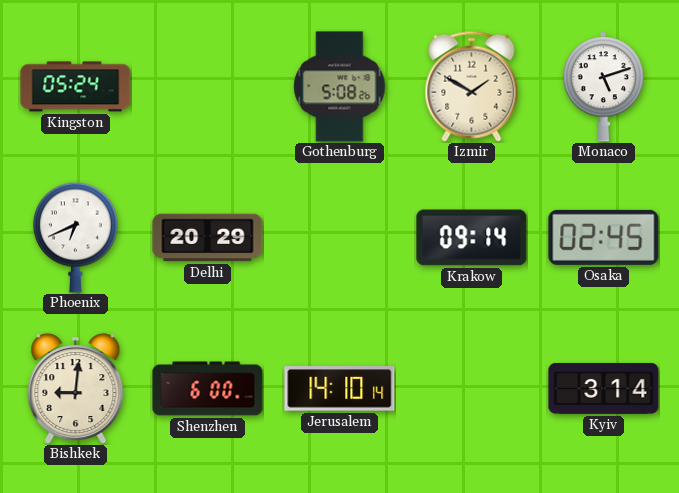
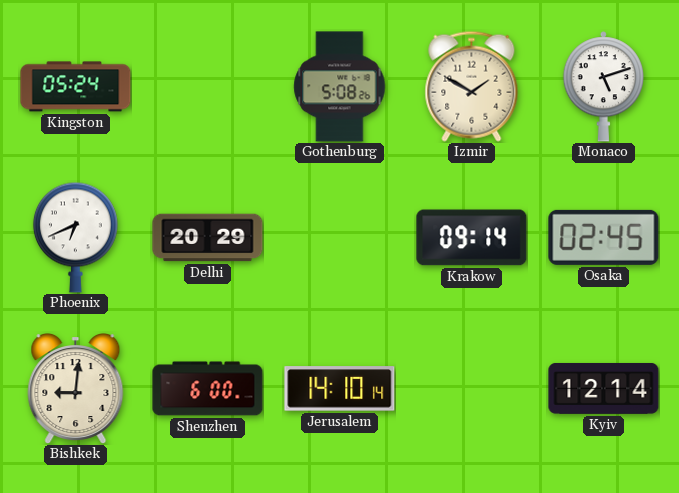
Kyiv: 3:14 -> 12:14 (604, 388)
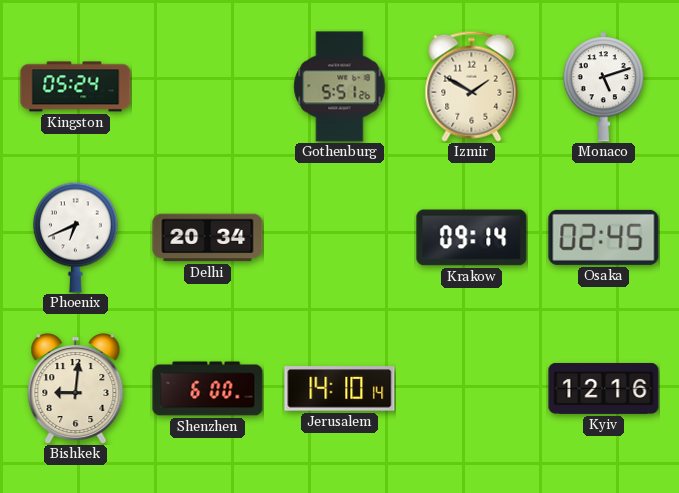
Gothenburg: 5:08 -> 5:51 (340, 87)
Delhi: 20:29 -> 20:34 (208, 238)
Kyiv: 12:14 -> 12:16 (604, 388)
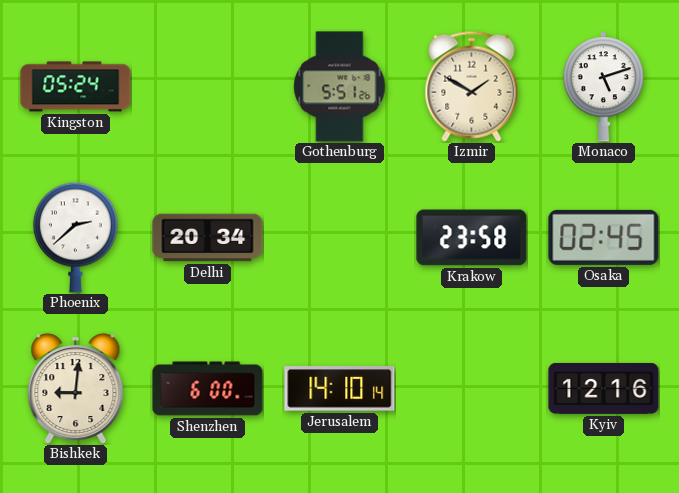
Phoenix: 6:41 -> 2:38 (75, 237)
Krakow: 09:14 -> 23:58 (472, 238)
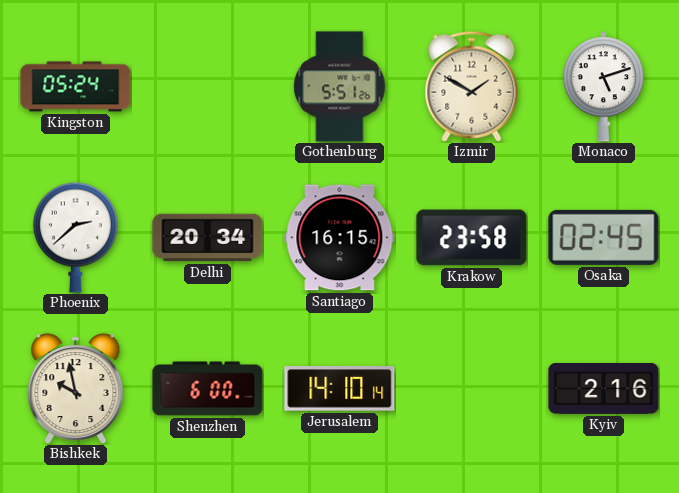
Santiago: none -> 16:15 (340, 238)
Bishkek: 9:01 -> 9:58 (76, 389)
Kyiv: 12:16 -> 2:16 (604, 388)
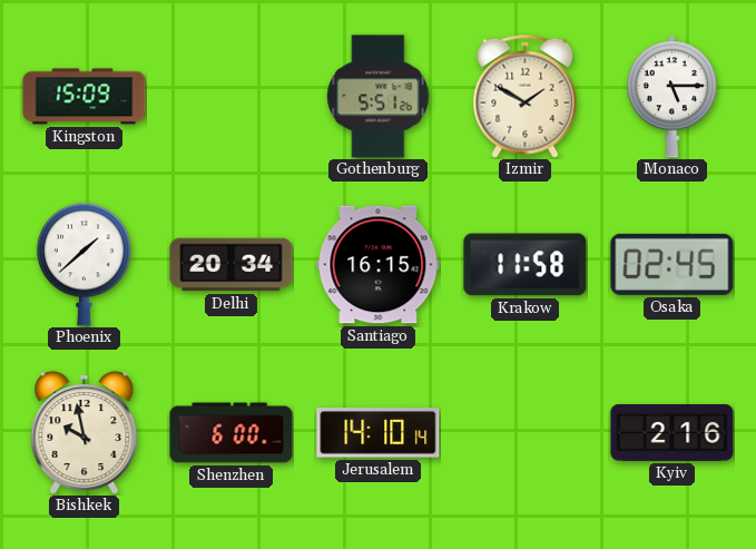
Kingston: 05:24 -> 15:09 (85, 97)
Monaco: 5:12 -> 5:15 (671, 97)
Phoenix: 2:38 -> 1:38 (84, 264)
Krakow: 23:58 -> 11:58 (526, 265)
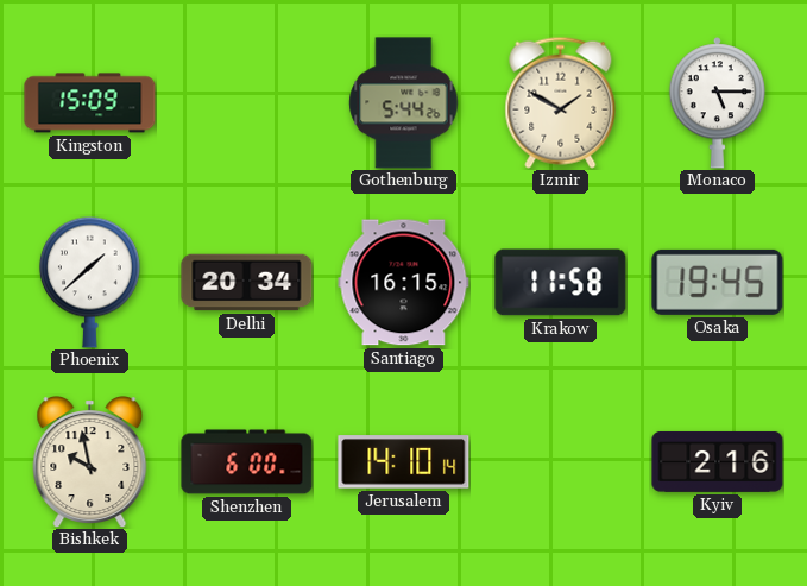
Gothenburg: 5:51 -> 5:44 (404, 103)
Osaka: 02:45 -> 19:45 (718, 282)
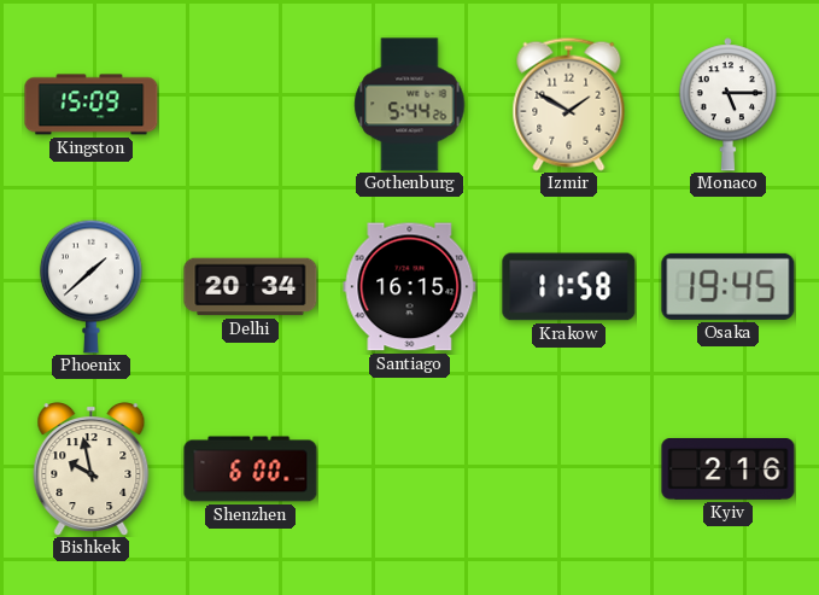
Jerusalem: 14:10 -> none (404, 462)
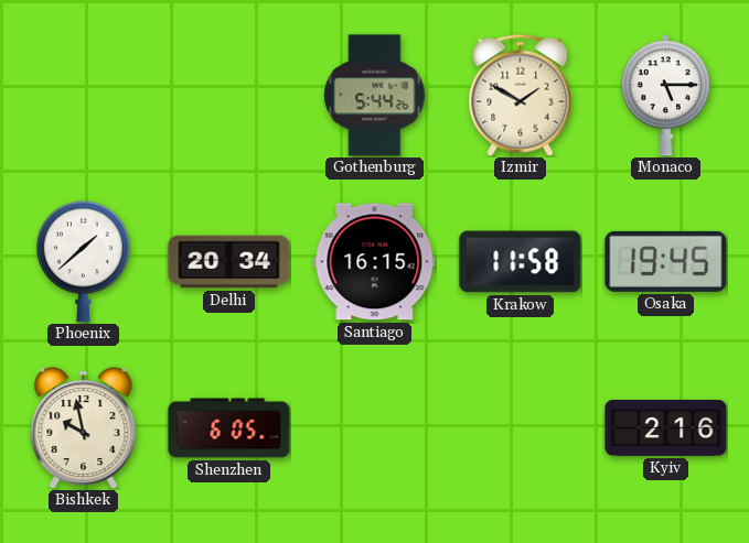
Kingston: 15:09 -> none (92, 105)
Shenzhen: 6:00 -> 6:05 (229, 428)
